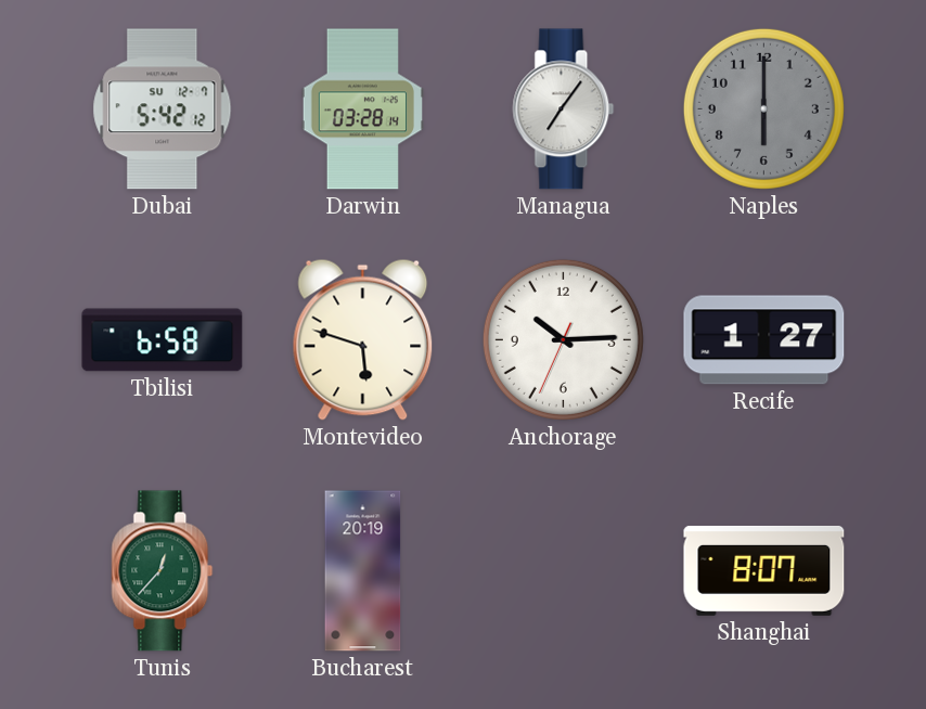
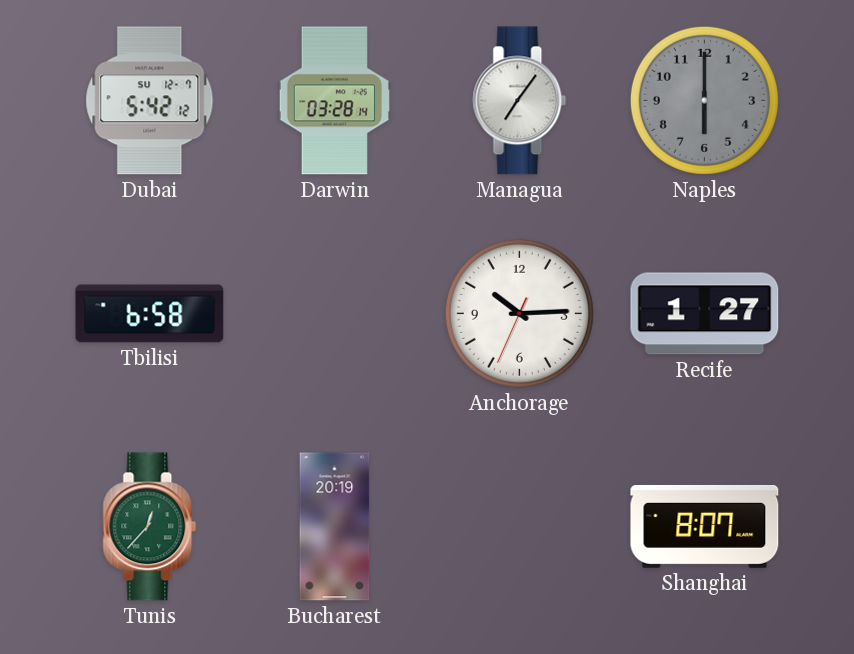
Montevideo: 5:48 -> none (363, 339)
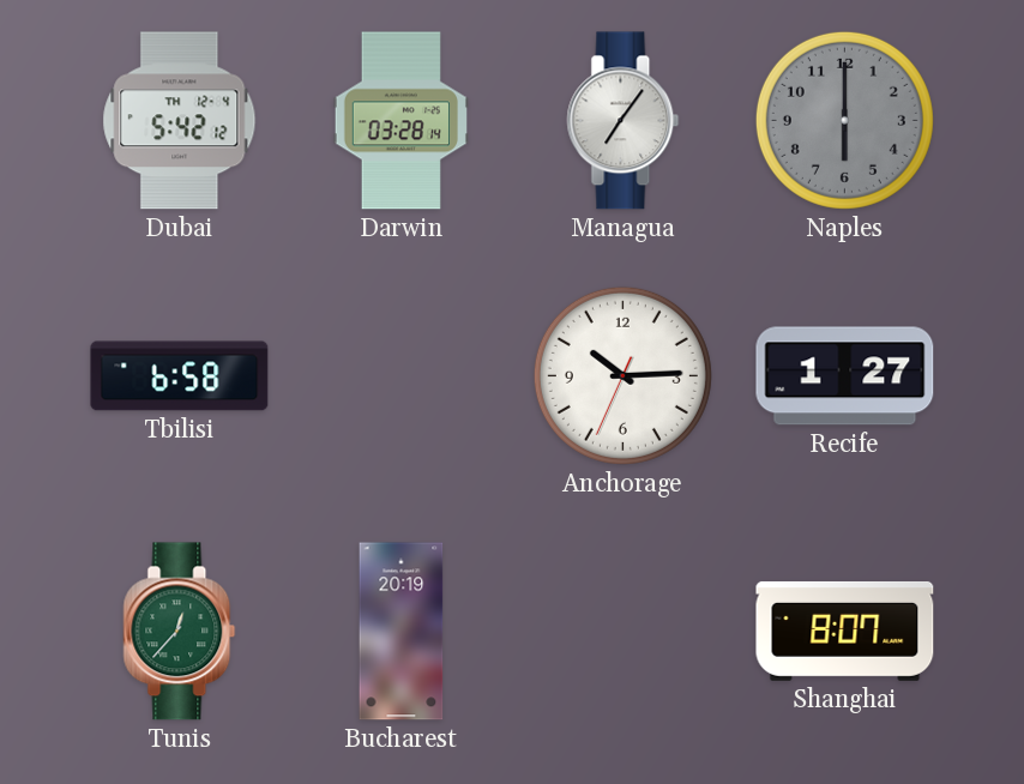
Dubai date: SU 12-7 -> TH 12-4 (180, 121)
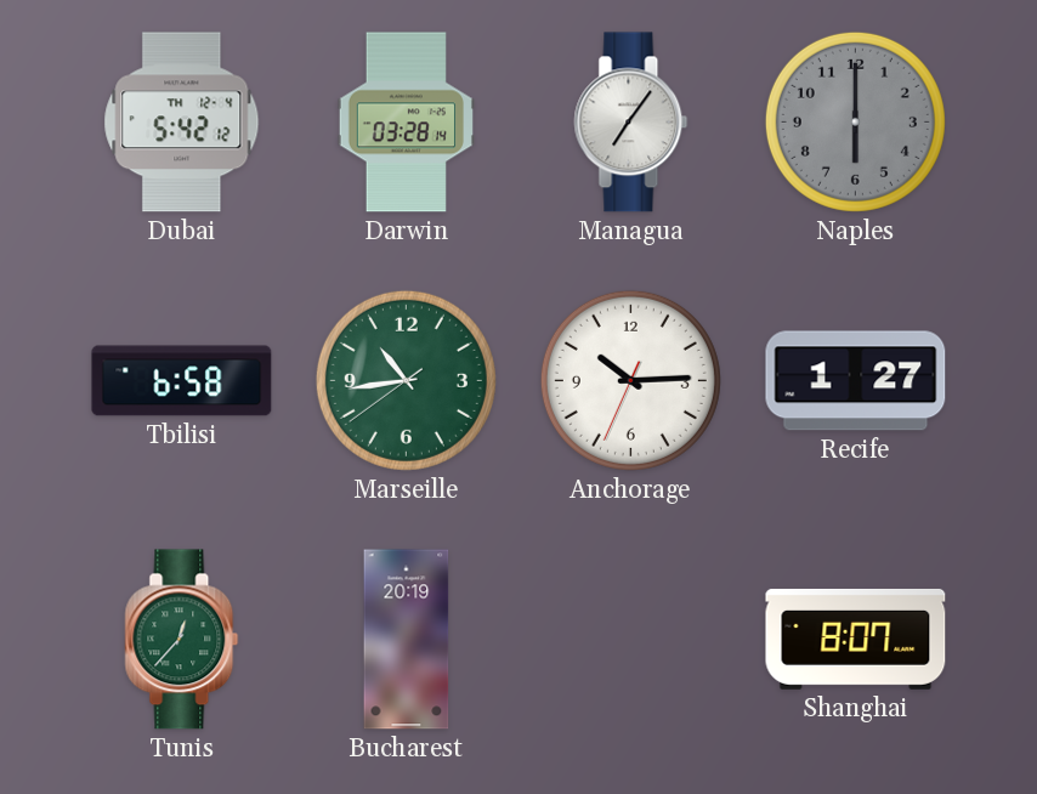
Marseille: none -> 10:43 (406, 380)
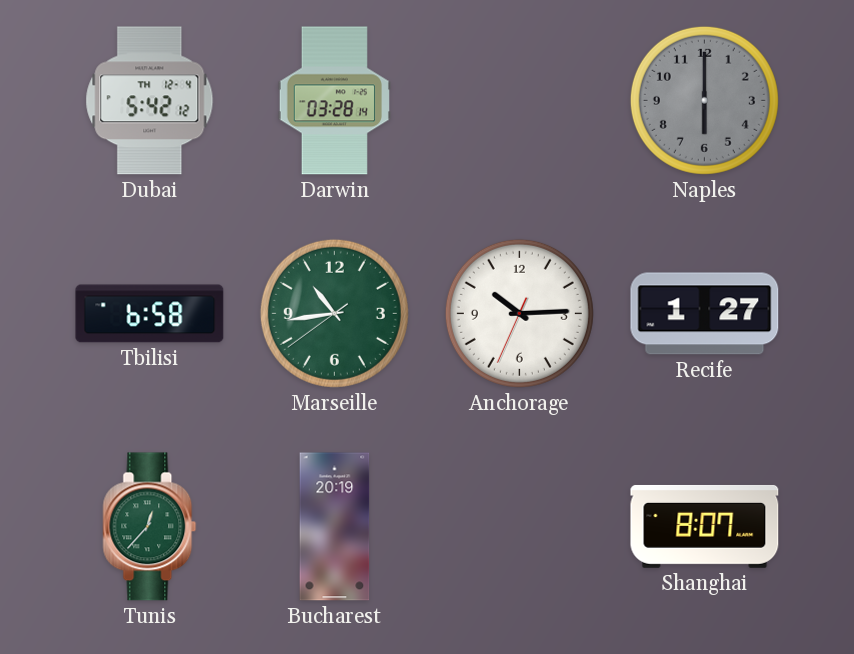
Managua: 7:06 -> none (631, 123)
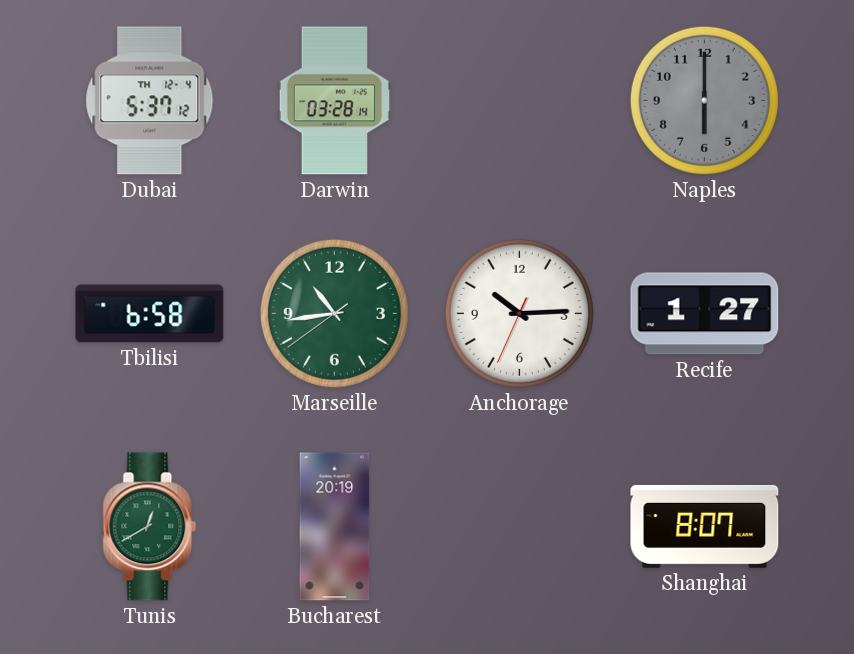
Dubai: 5:42 -> 5:37 (150, 101)
Tunis: 12:37 -> 12:40 (150, 527)
